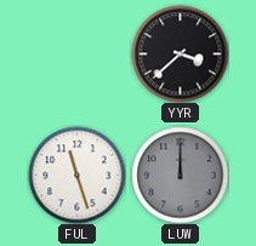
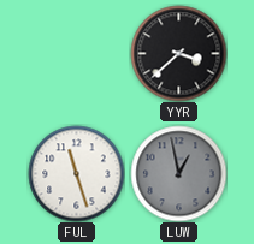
LUW: 12:00 -> 12:58 (178, 173)
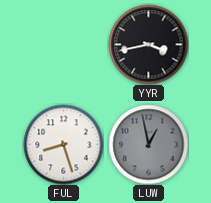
YYR: 3:38 -> 3:43 (148, 44)
FUL: 11:27 -> 8:27 (63, 144)
